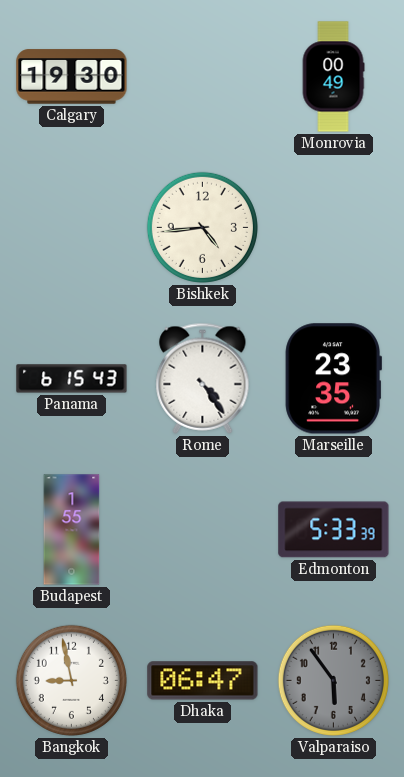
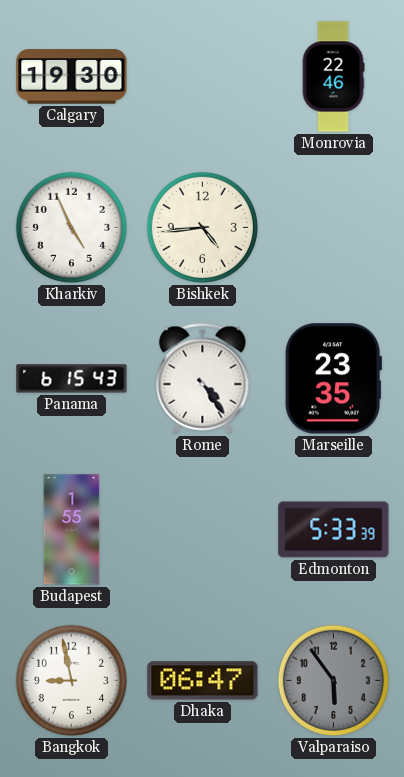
Monrovia: 00:49 -> 22:46 (333, 77)
Kharkiv: none -> 4:56 (71, 227)
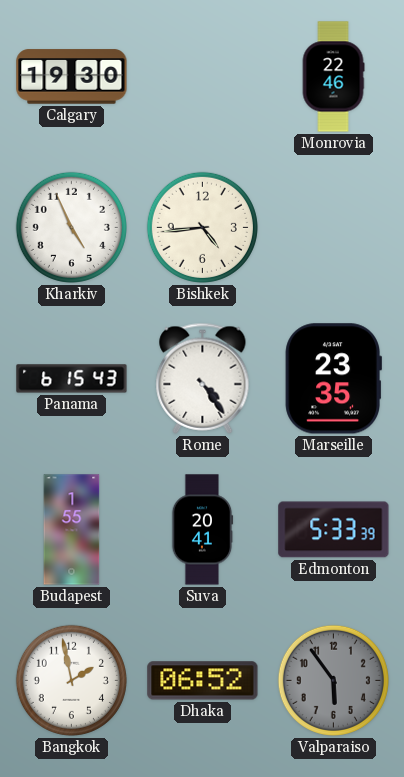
Suva: none -> 20:41 (202, 530)
Bangkok: 8:58 -> 1:58 (71, 680)
Dhaka: 06:47 -> 06:52 (203, 681)
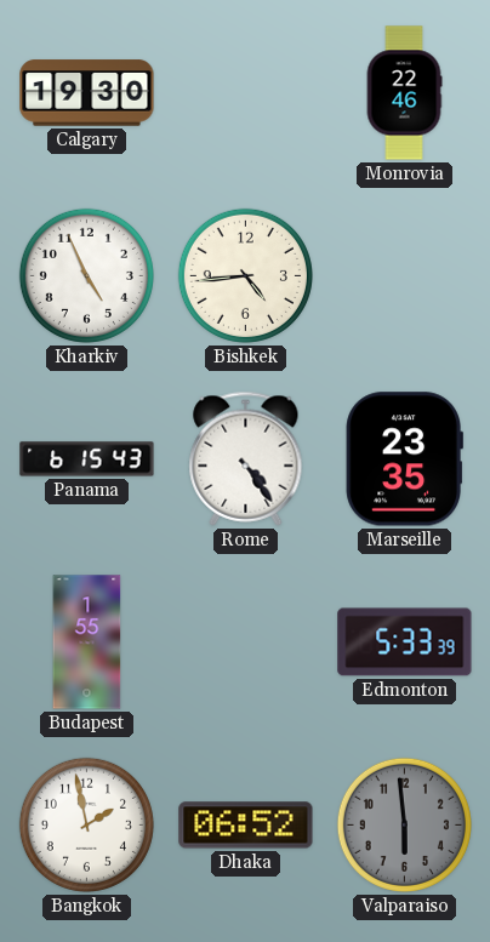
Suva: 20:41 -> none (202, 530)
Valparaiso: 5:54 -> 5:59 (404, 824)
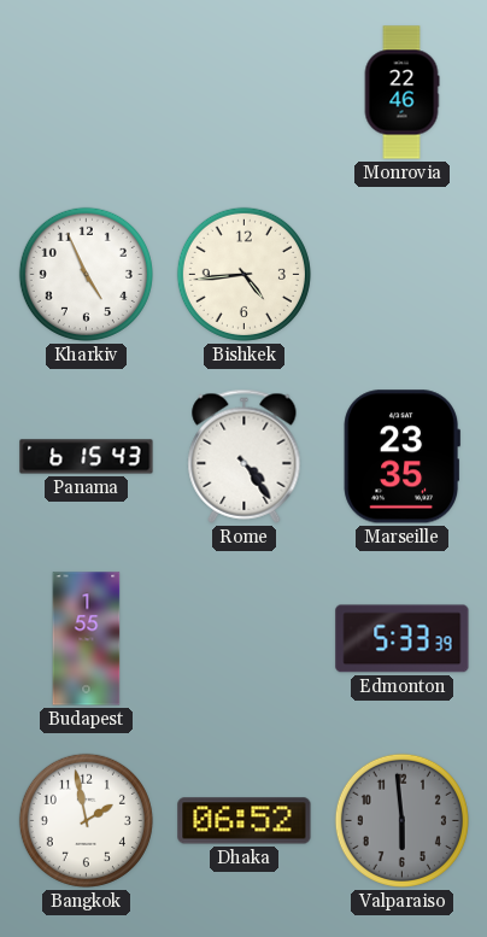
Calgary: 19:30 -> none (87, 93)
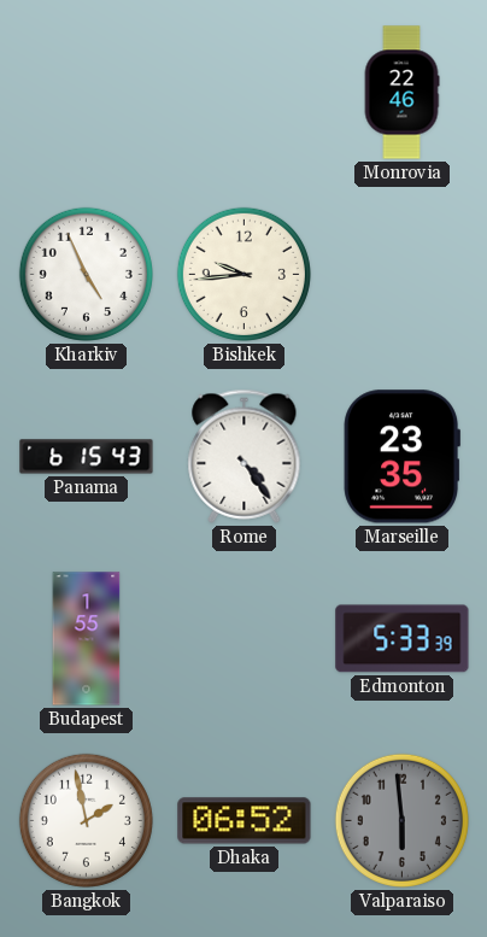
Bishkek: 4:44 -> 9:44 (243, 274)
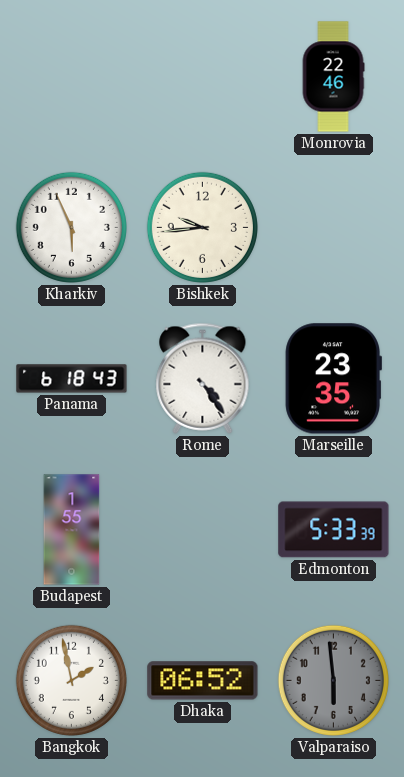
Kharkiv: 4:56 -> 5:56 (71, 227)
Panama: 6:15 -> 6:18 (72, 379)
